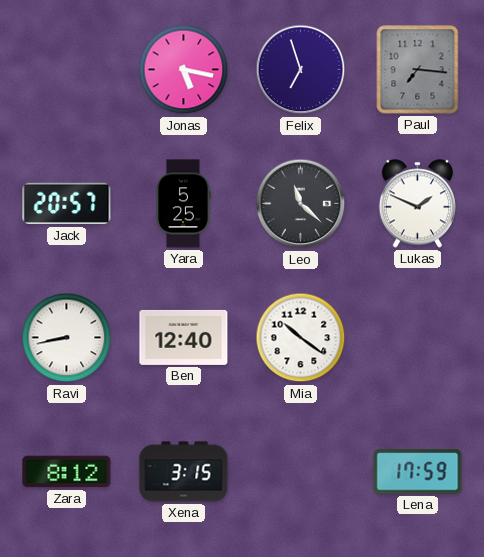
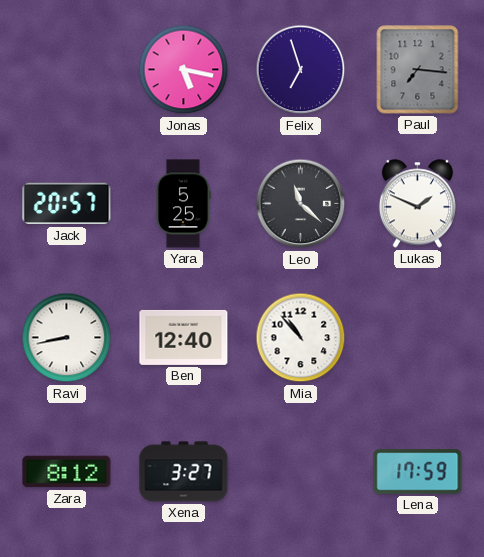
Mia: 10:21 -> 10:53 (301, 338)
Xena: 3:15 -> 3:27 (184, 472)
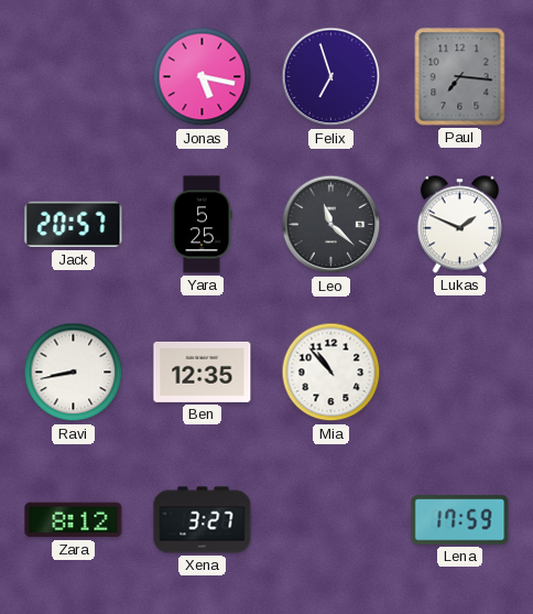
Ben: 12:40 -> 12:35 (203, 371)
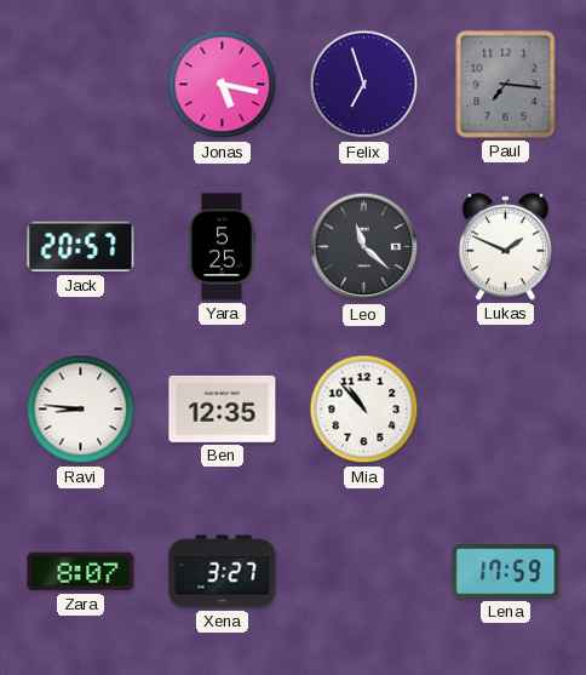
Ravi: 8:43 -> 8:46 (81, 410)
Zara: 8:12 -> 8:07 (81, 572)
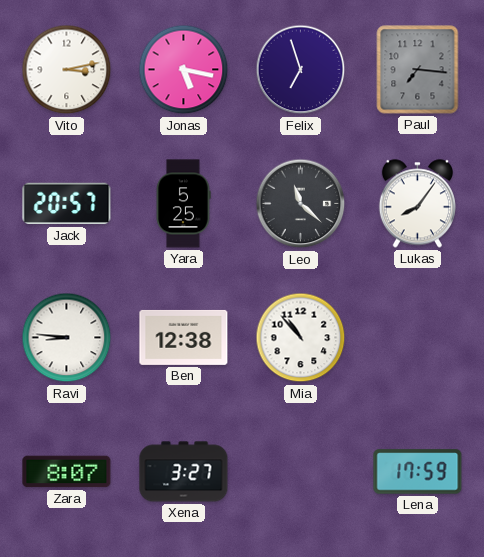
Vito: none -> 3:13 (67, 70)
Lukas: 1:49 -> 8:06 (417, 204)
Ben: 12:35 -> 12:38 (184, 337)
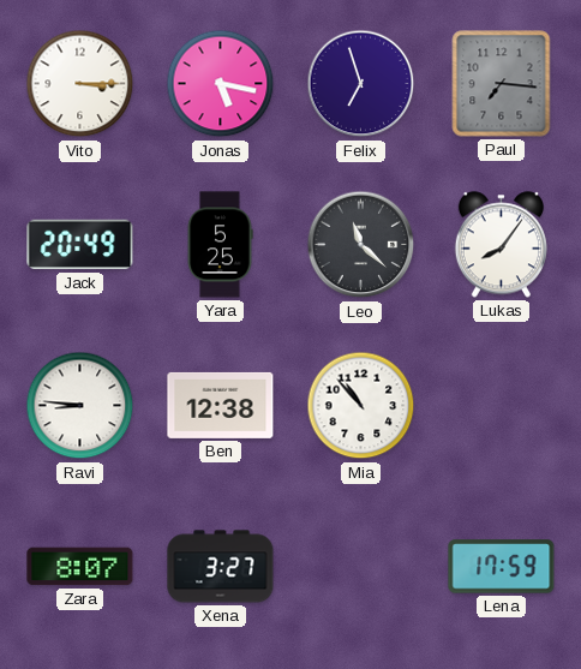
Vito: 3:13 -> 3:15 (80, 84)
Jack: 20:57 -> 20:49 (80, 245)
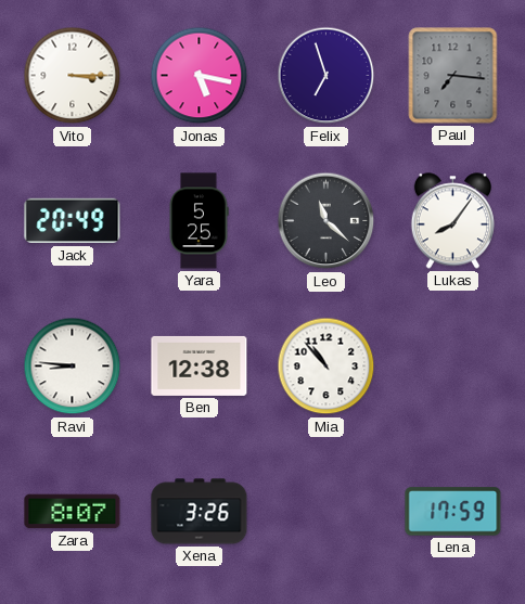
Xena: 3:27 -> 3:26 (200, 512)
